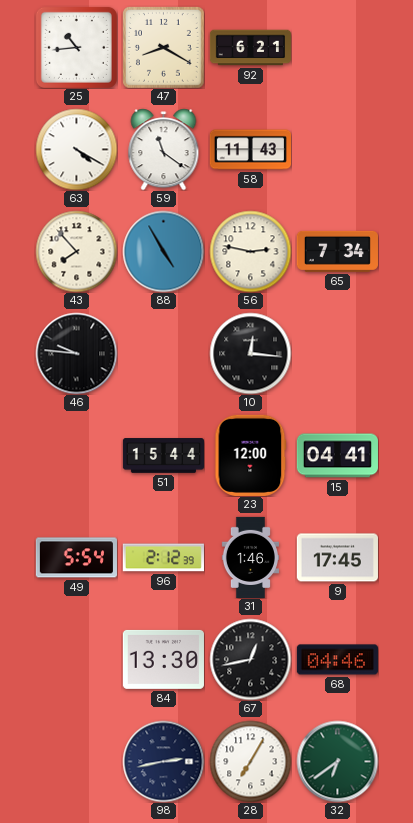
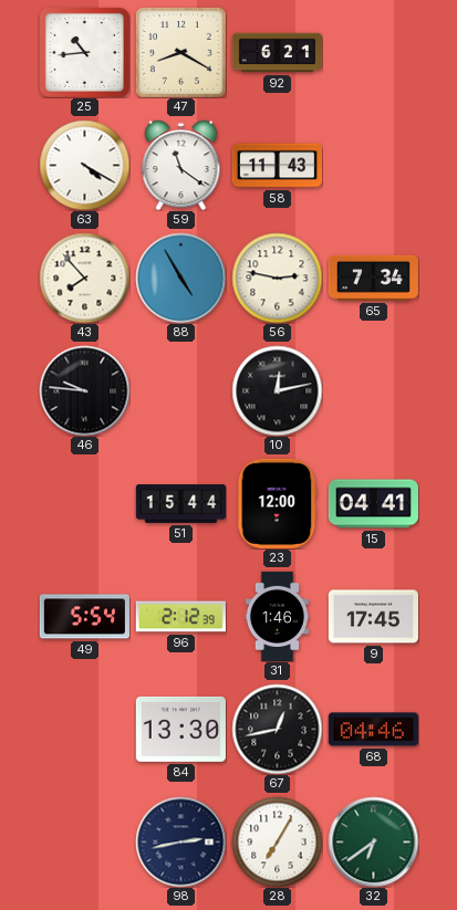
10: 12:16 -> 12:13 (277, 390)
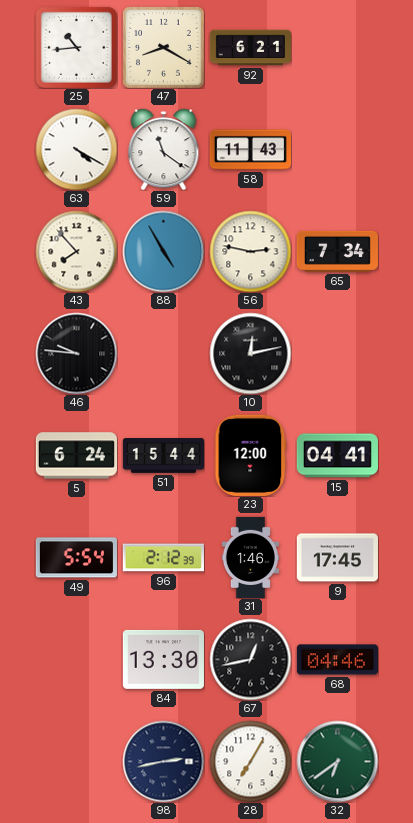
5: none -> 6:24 (76, 456)
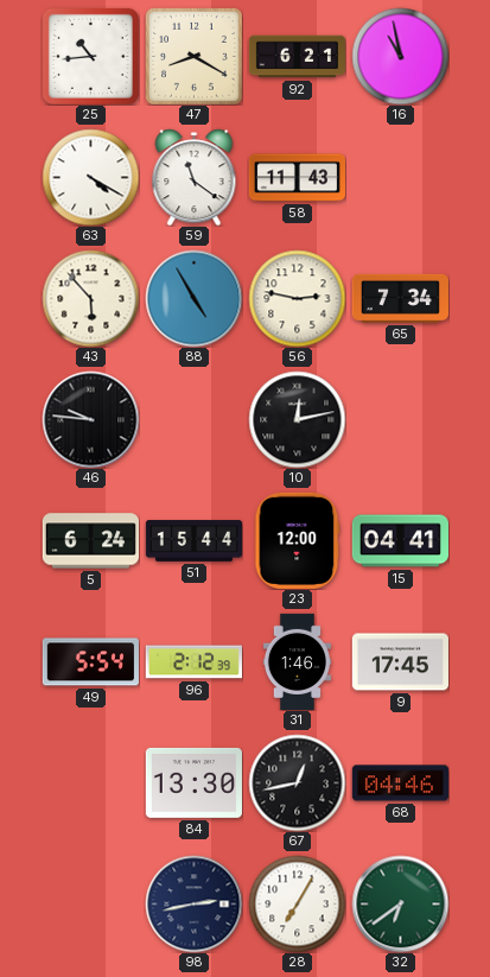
16: none -> 10:58 (400, 56)
43: 7:53 -> 5:53 (90, 298)
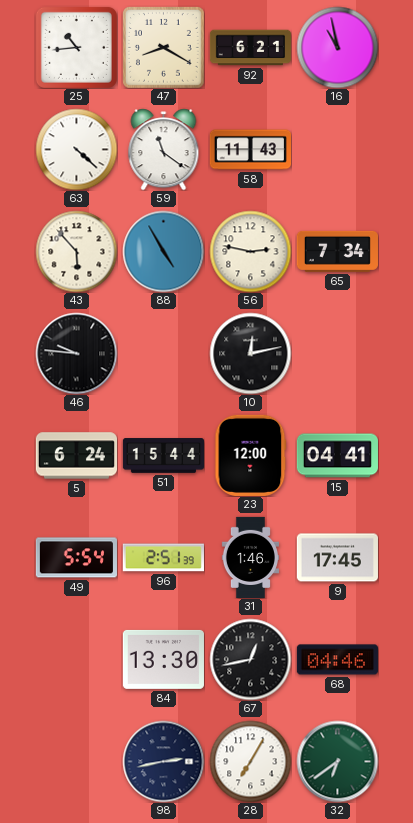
63: 4:20 -> 4:22 (76, 149)
96: 2:12 -> 2:51 (163, 558)
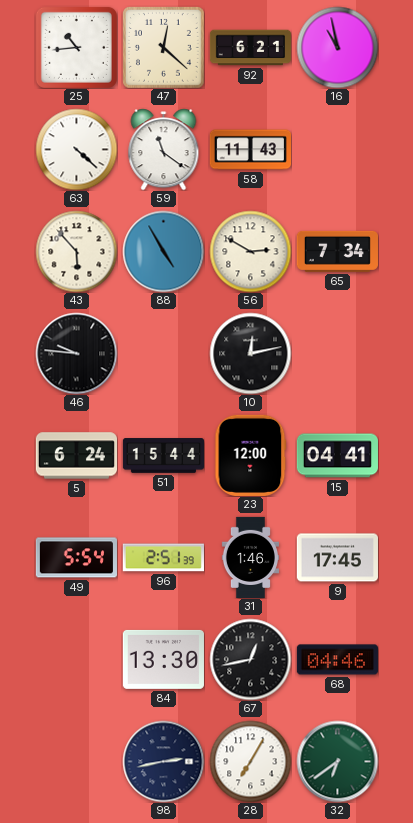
47: 8:20 -> 12:22 (164, 48)
56: 2:47 -> 2:50 (250, 251)
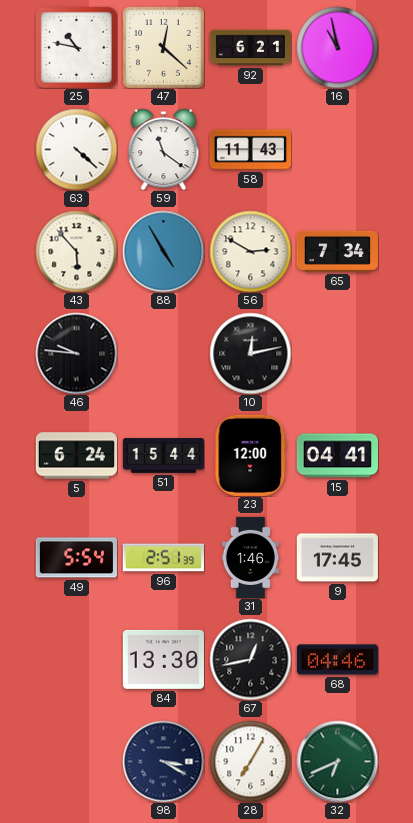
25: 10:44 -> 10:47 (76, 47)
98: 2:43 -> 3:20 (163, 761)
32: 6:39 -> 6:41 (337, 761)
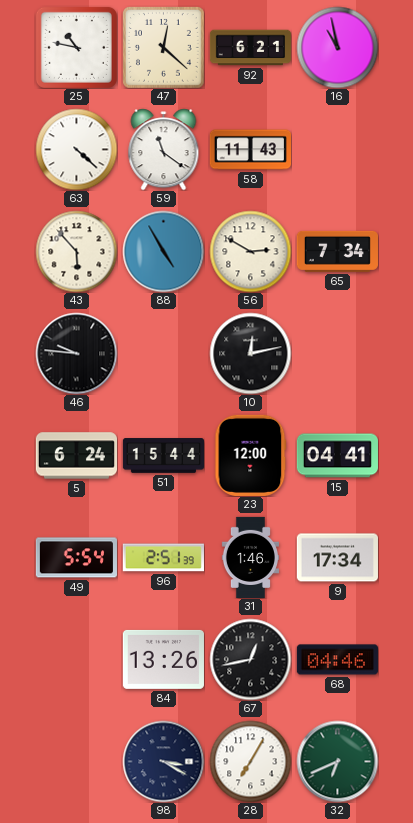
9: 17:45 -> 17:34 (337, 558)
84: 13:30 -> 13:26 (163, 659)
